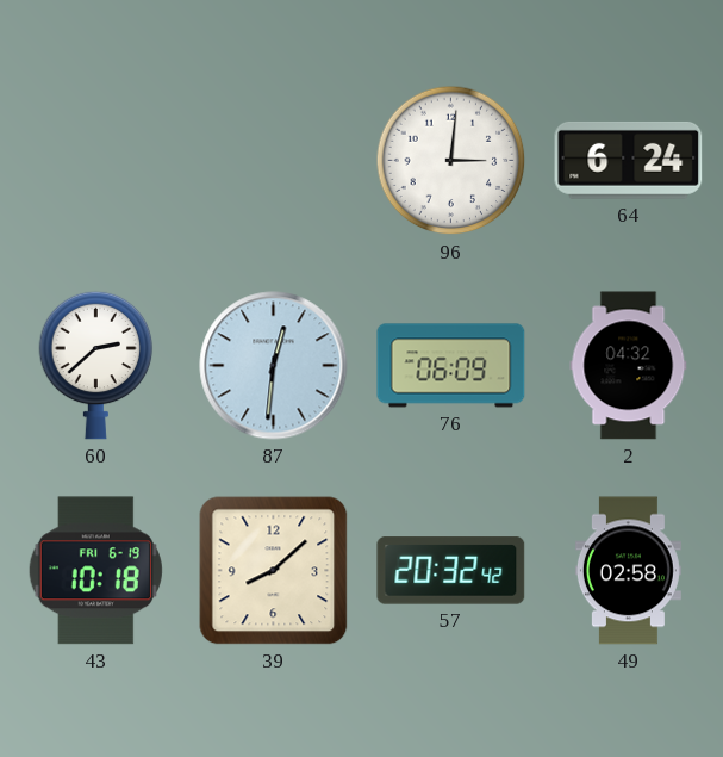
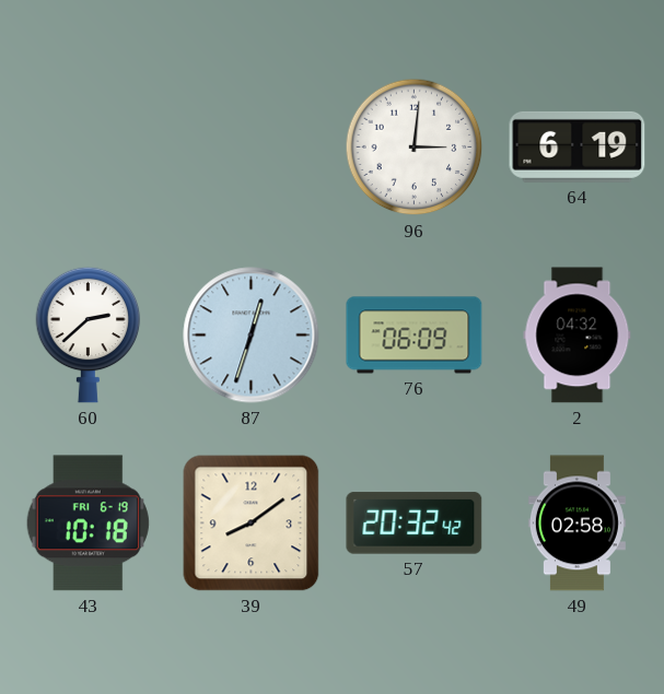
64: 6:24 -> 6:19 (578, 146)
87: 12:31 -> 12:33 (252, 336)
39: 8:08 -> 8:09 (252, 524)
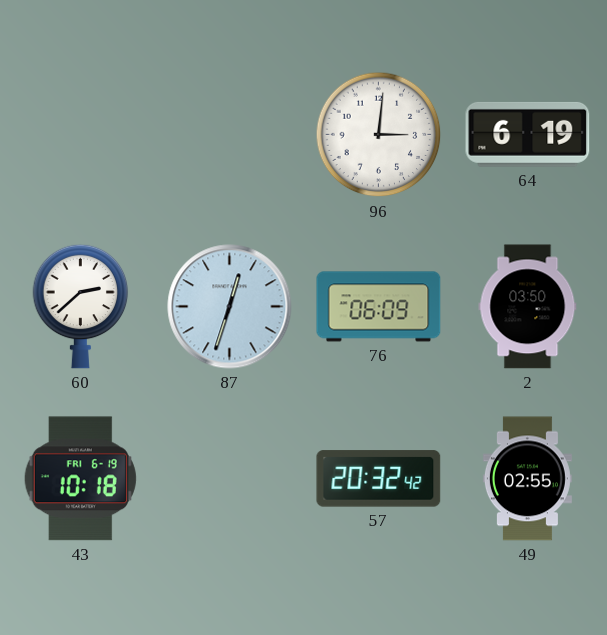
2: 04:32 -> 03:50 (528, 307)
39: 8:09 -> none (252, 524)
49: 02:58 -> 02:55 (527, 479)
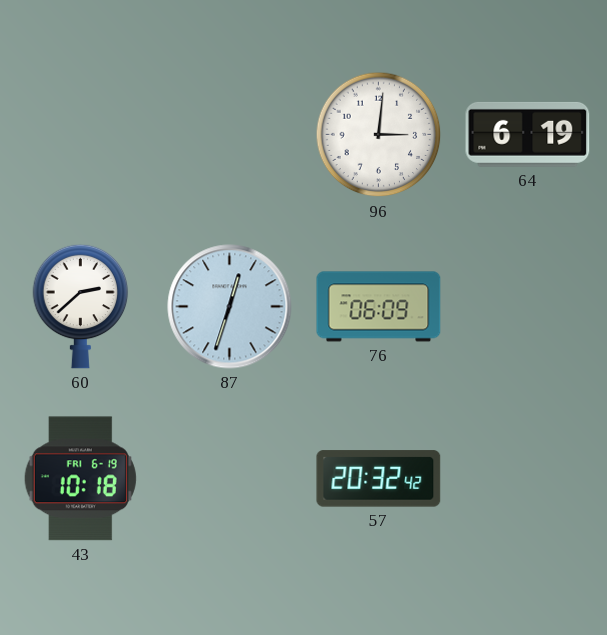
2: 03:50 -> none (528, 307)
49: 02:55 -> none (527, 479)
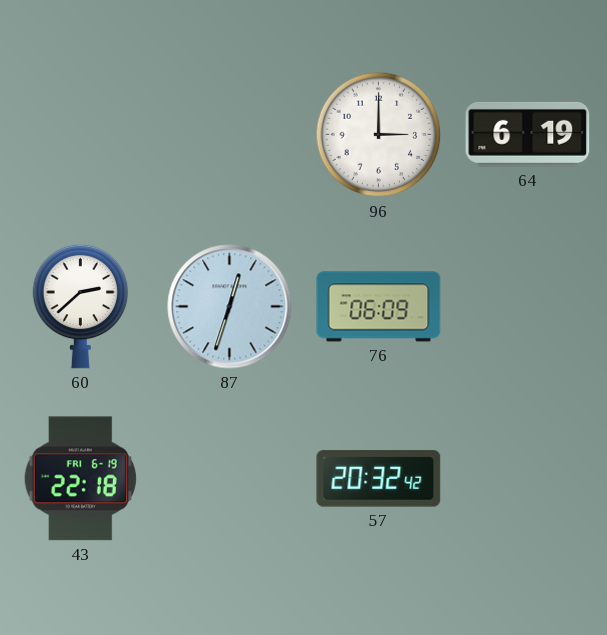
96: 3:01 -> 3:00 (379, 135)
43: 10:18 -> 22:18 (80, 479)
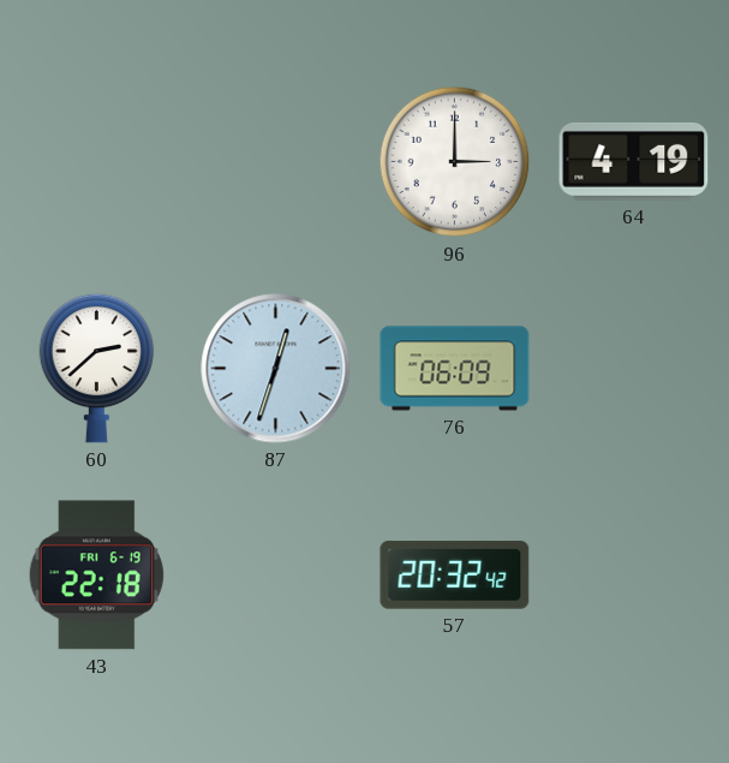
64: 6:19 -> 4:19 (634, 161)
